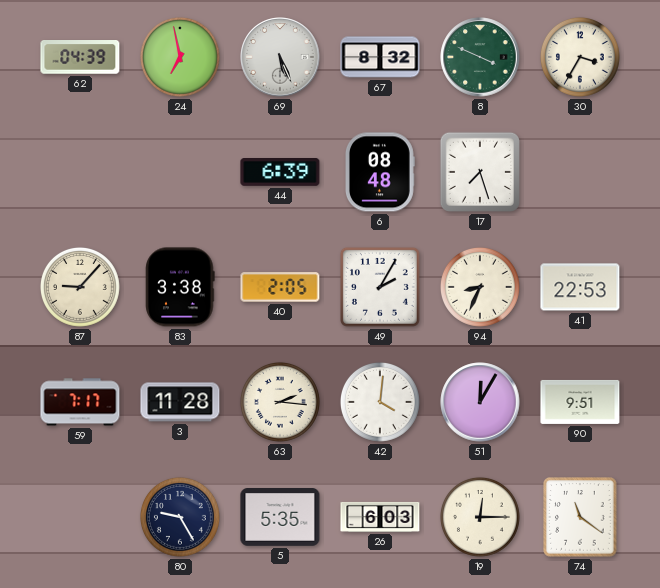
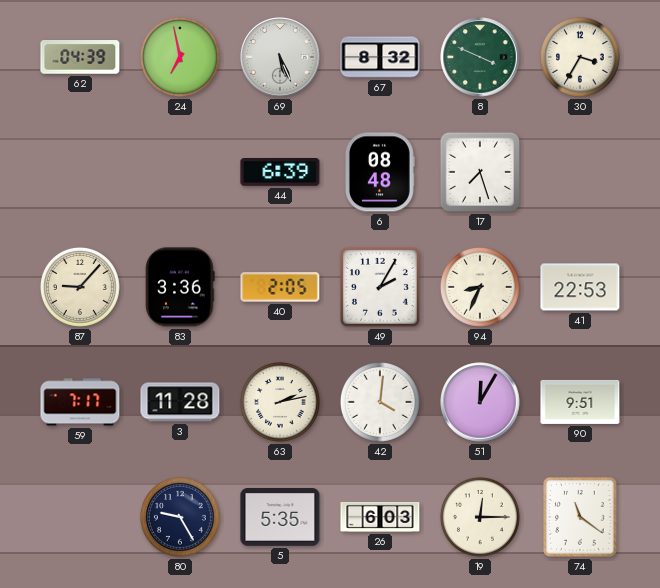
83: 3:38 -> 3:36 (180, 287)
63: 2:16 -> 2:13 (280, 402)
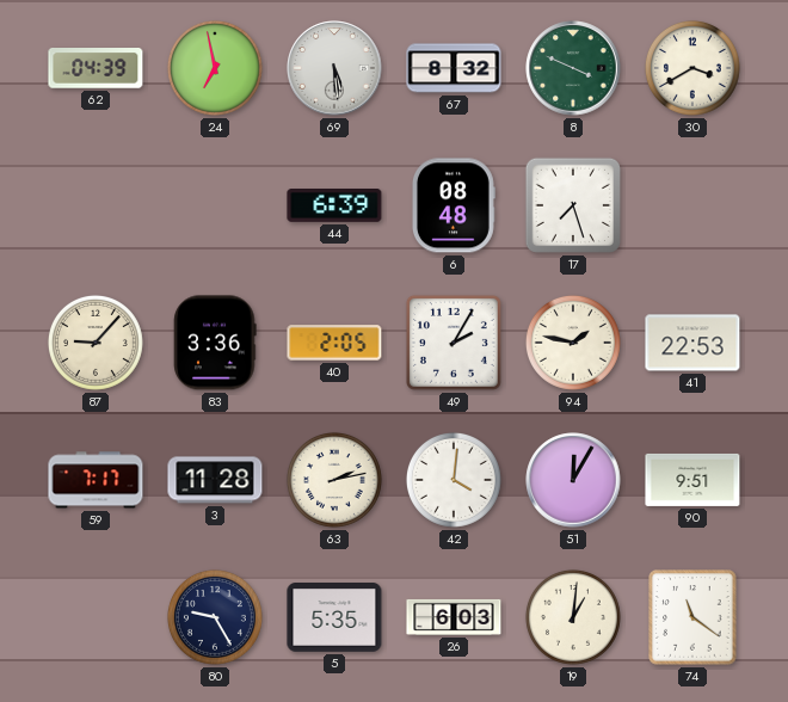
69: 5:26 -> 5:29 (334, 68)
30: 3:35 -> 3:40 (692, 68)
94: 8:34 -> 1:47 (573, 343)
19: 12:15 -> 1:01 (573, 617)
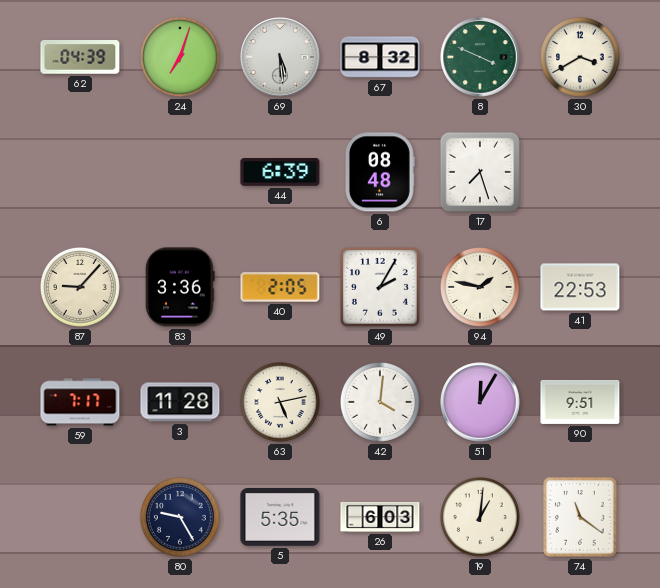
24: 6:58 -> 7:03 (180, 57)
63: 2:13 -> 5:13 (280, 402)
